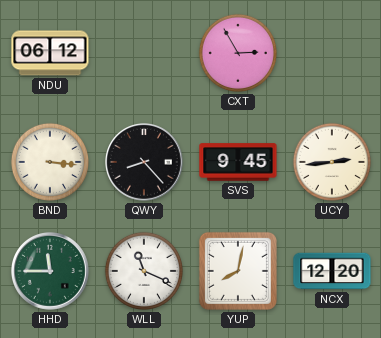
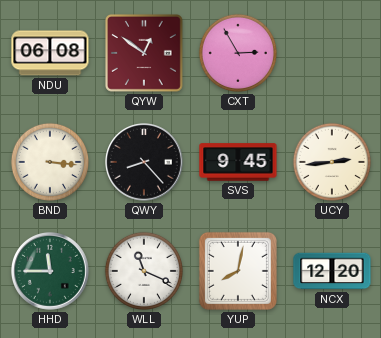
NDU: 06:12 -> 06:08 (50, 53)
QYW: none -> 12:51 (144, 53)
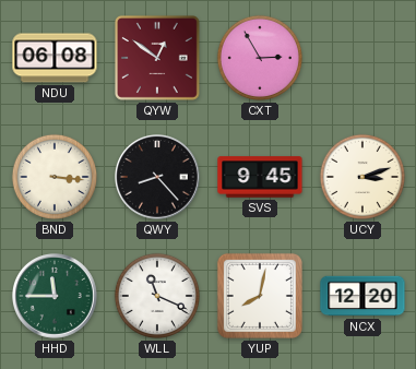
UCY: 2:44 -> 3:12 (362, 177)
